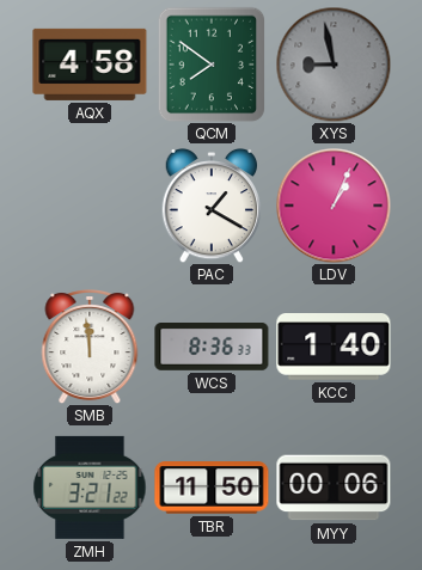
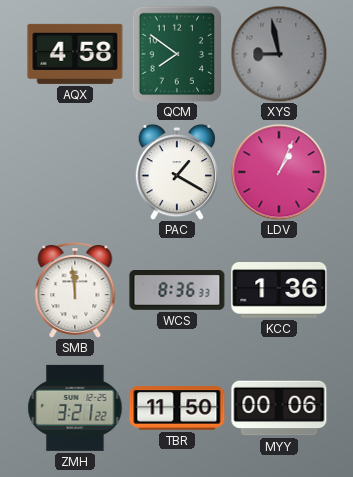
KCC: 1:40 -> 1:36 (279, 291)
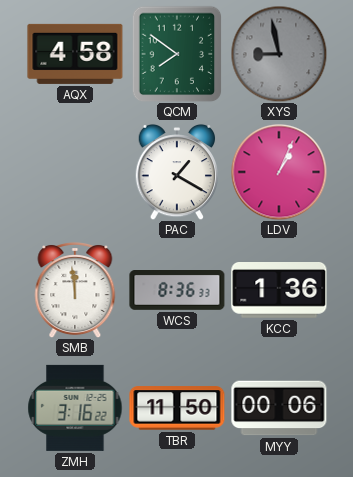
ZMH: 3:21 -> 3:16 (75, 408)
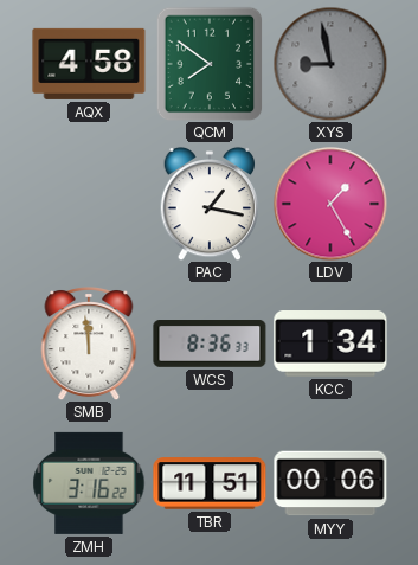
PAC: 1:20 -> 1:17 (210, 204)
LDV: 1:04 -> 1:25 (330, 204)
KCC: 1:36 -> 1:34 (330, 345)
TBR: 11:50 -> 11:51 (210, 483)
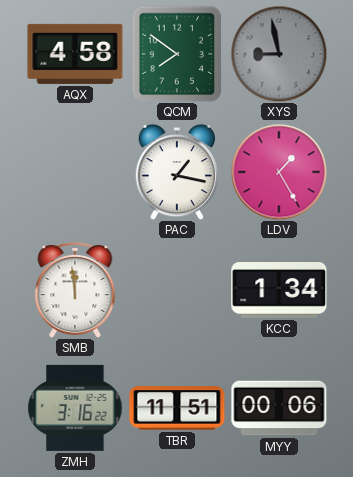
WCS: 8:36 -> none (210, 345)
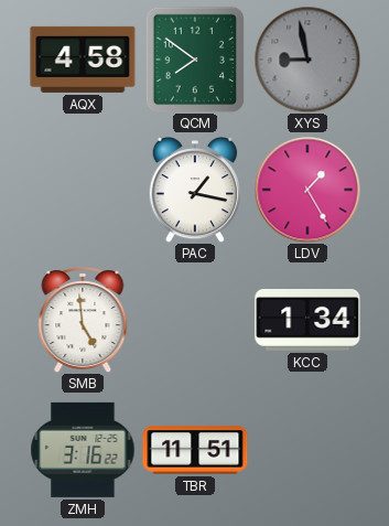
SMB: 11:59 -> 4:59 (83, 321)
MYY: 00:06 -> none (279, 408)
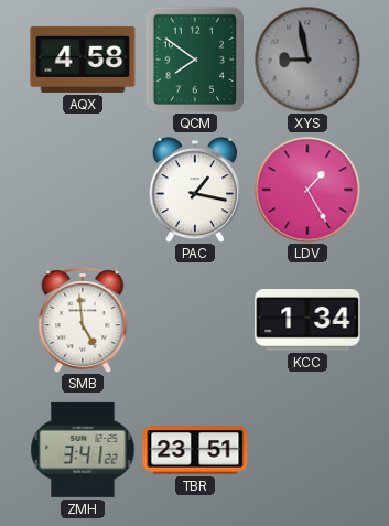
ZMH: 3:16 -> 3:41 (83, 450)
TBR: 11:51 -> 23:51 (195, 450)
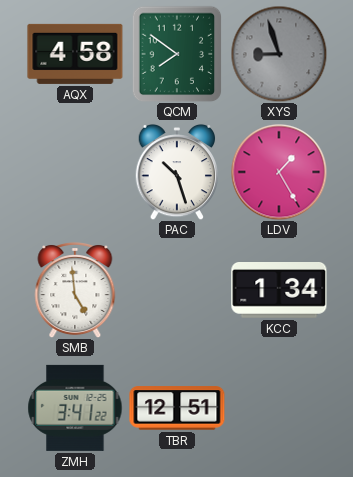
XYS: 8:58 -> 8:57 (279, 54)
PAC: 1:17 -> 10:27 (177, 172)
TBR: 23:51 -> 12:51 (177, 408)
